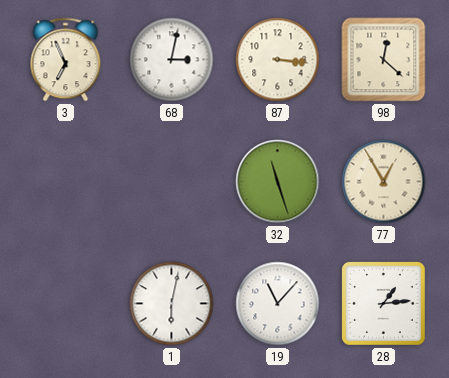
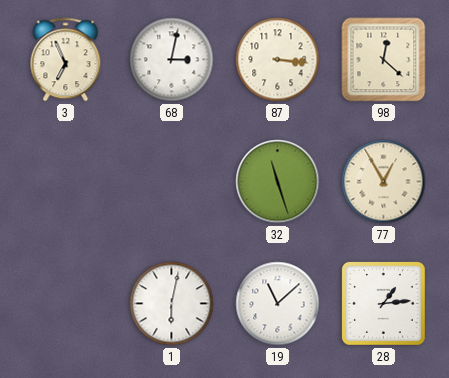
19: 11:07 -> 11:08 (278, 304)
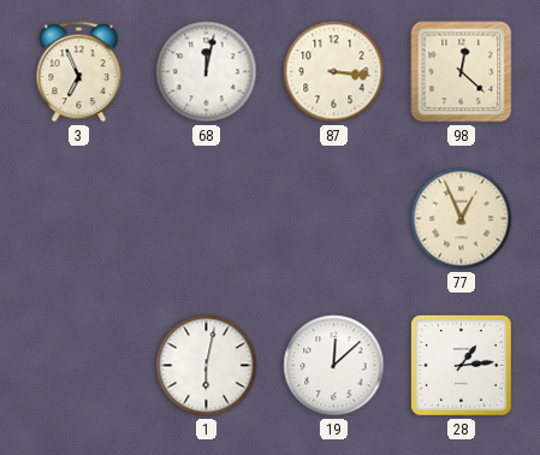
68: 3:02 -> 12:02 (207, 72)
32: 11:27 -> none (278, 182)
77: 12:55 -> 12:56 (462, 219)
19: 11:08 -> 12:08 (334, 366)
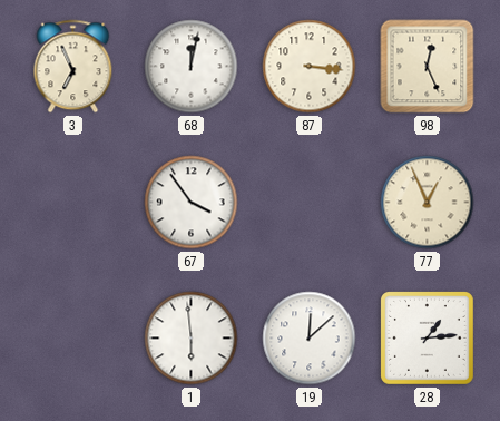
98: 12:22 -> 12:26 (428, 67)
67: none -> 3:54 (192, 203)
1: 6:02 -> 5:59 (192, 339)
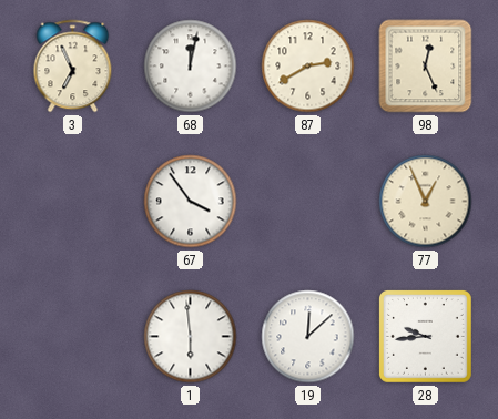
87: 3:16 -> 2:40 (308, 67)
28: 1:14 -> 9:44 (425, 336)
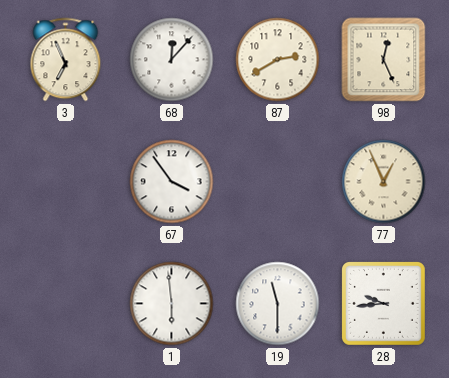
68: 12:02 -> 12:07 (172, 60)
19: 12:08 -> 11:30 (278, 304)
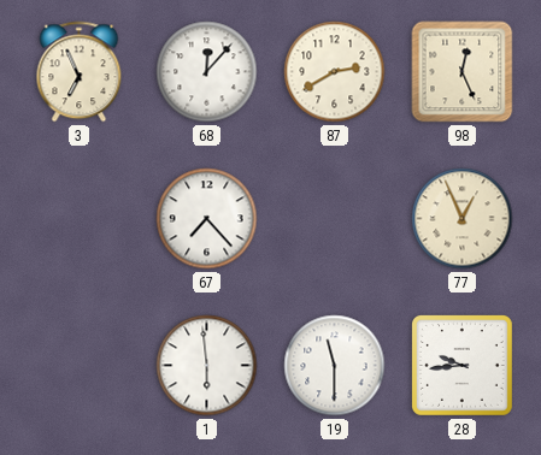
67: 3:54 -> 7:23 (207, 219)
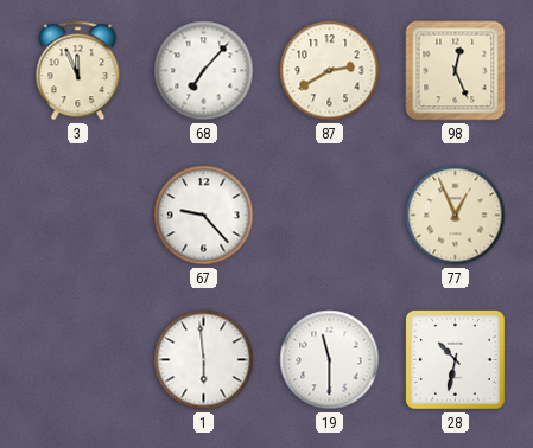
3: 6:56 -> 11:56 (78, 71)
68: 12:07 -> 7:07 (204, 71)
67: 7:23 -> 9:23 (204, 216)
28: 9:44 -> 10:32 (455, 359)
